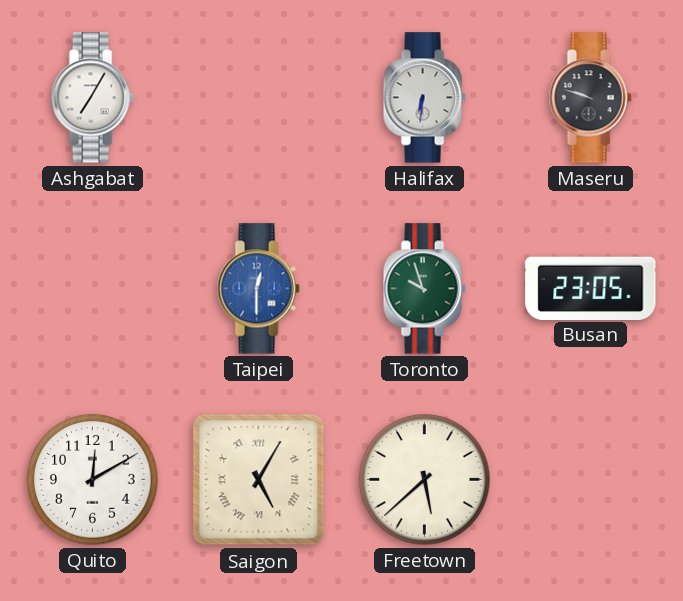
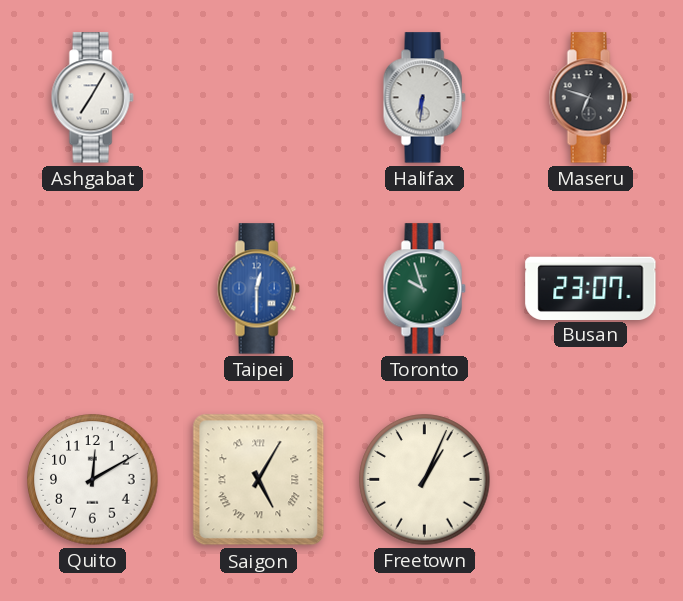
Maseru: 9:48 -> 6:48 (590, 98)
Busan: 23:05 -> 23:07 (591, 288)
Freetown: 5:38 -> 1:04 (425, 480)
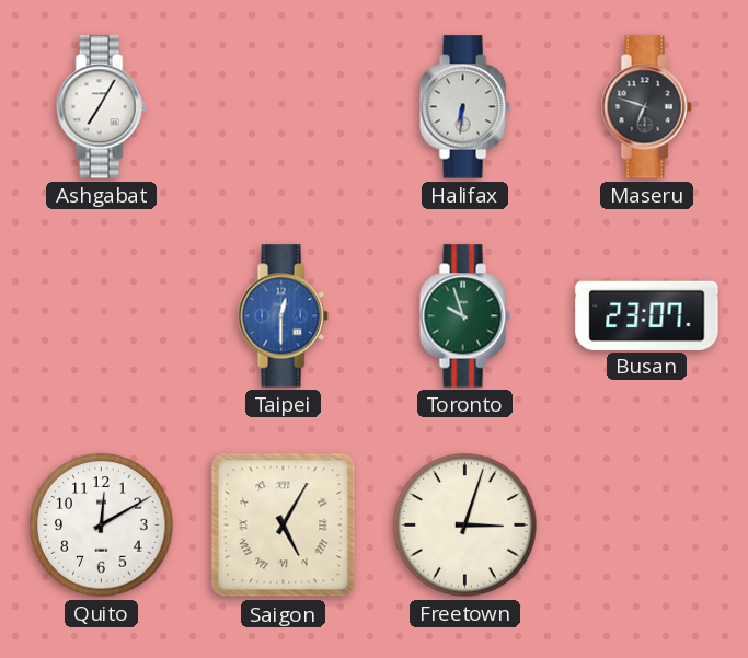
Freetown: 1:04 -> 3:03 (465, 526)
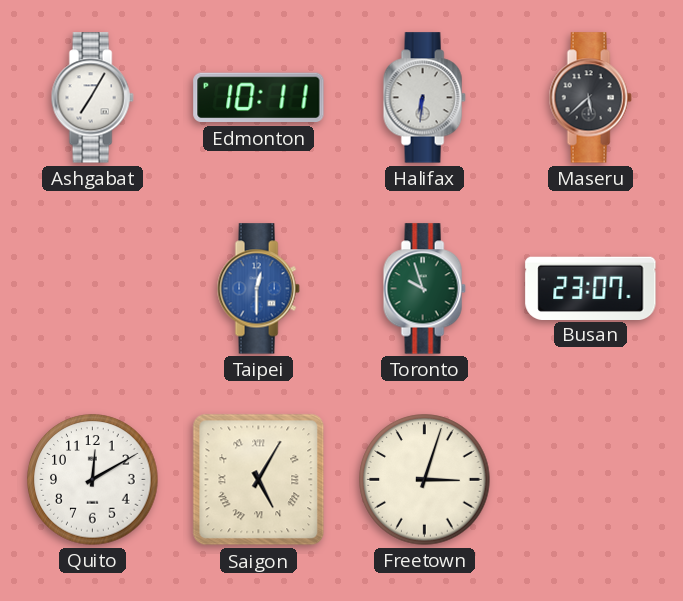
Edmonton: none -> 10:11 (259, 98)
Maseru: 6:48 -> 5:38 (590, 98)
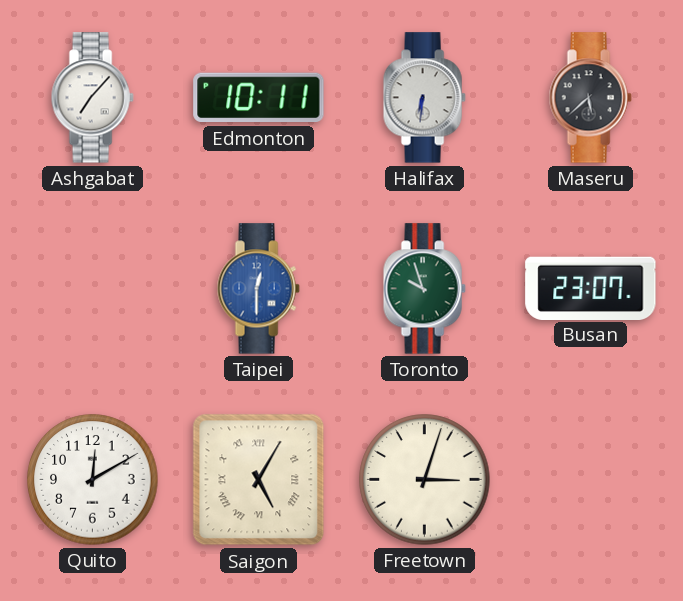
Ashgabat: 7:05 -> 7:07 (92, 98)
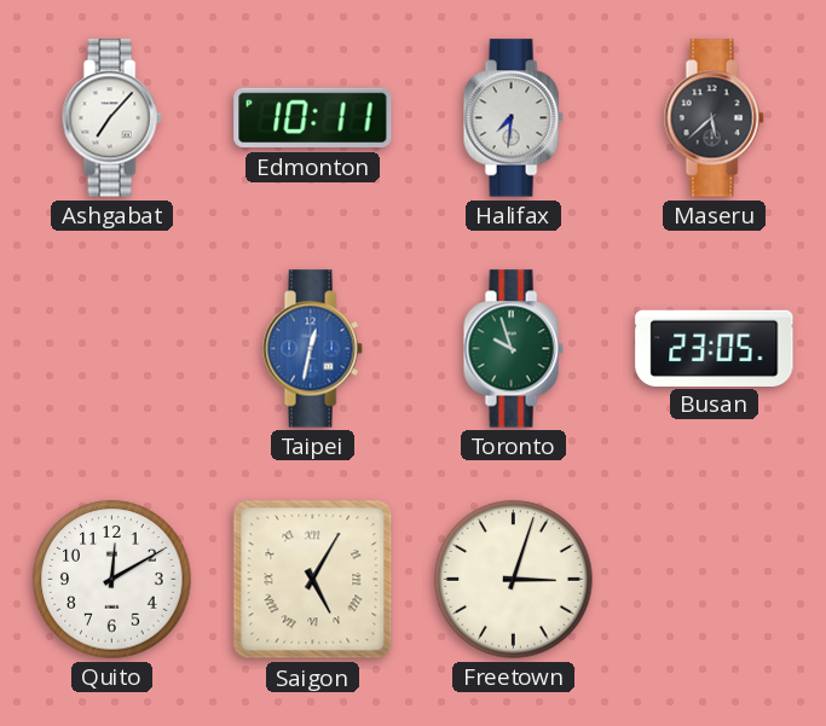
Halifax: 6:31 -> 7:31 (513, 118)
Taipei: 12:30 -> 12:32 (312, 349)
Busan: 23:07 -> 23:05 (715, 348)
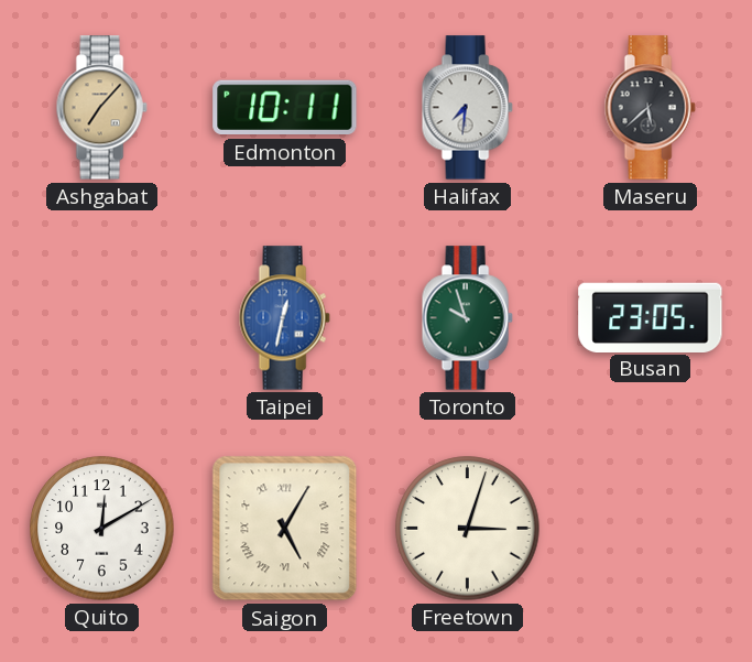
Ashgabat dial: white -> champagne (101, 108)
